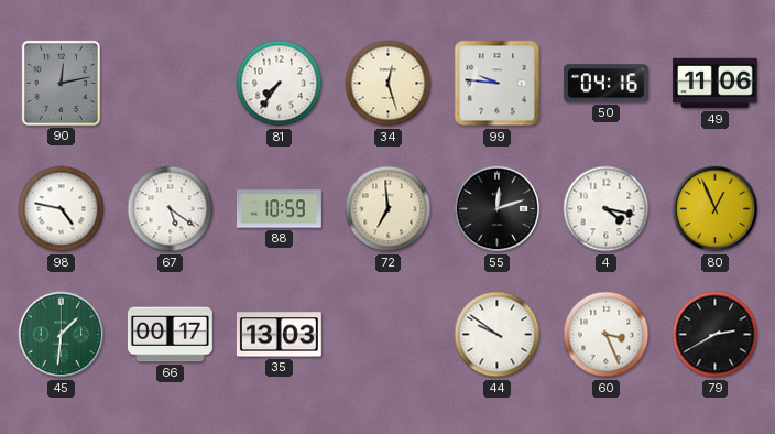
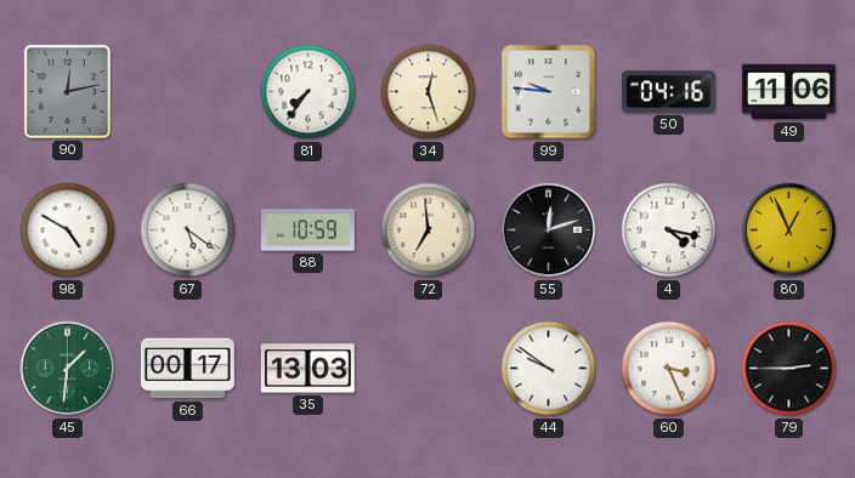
98: 4:47 -> 4:50 (68, 231)
79: 2:40 -> 2:45 (789, 369)
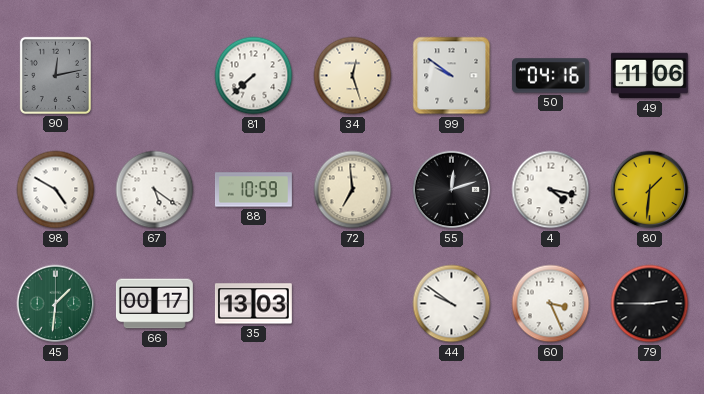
81: 7:36 -> 7:38 (254, 76)
99: 9:46 -> 9:51 (452, 76)
80: 12:56 -> 1:31 (650, 190)
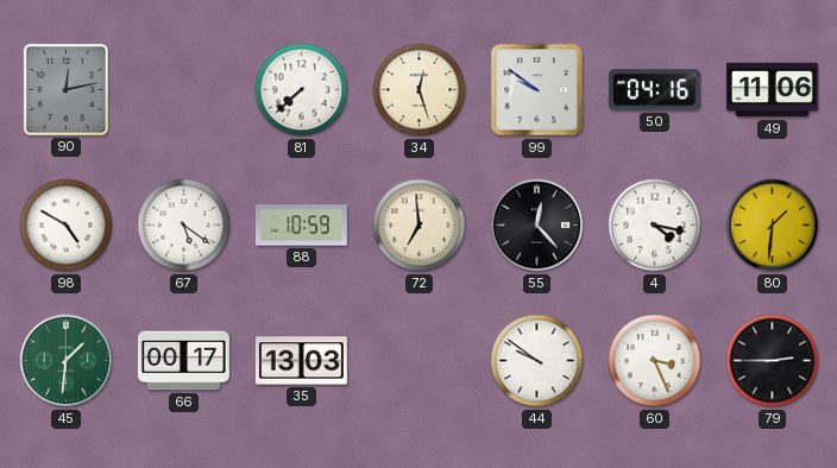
55: 12:12 -> 12:23 (537, 226)
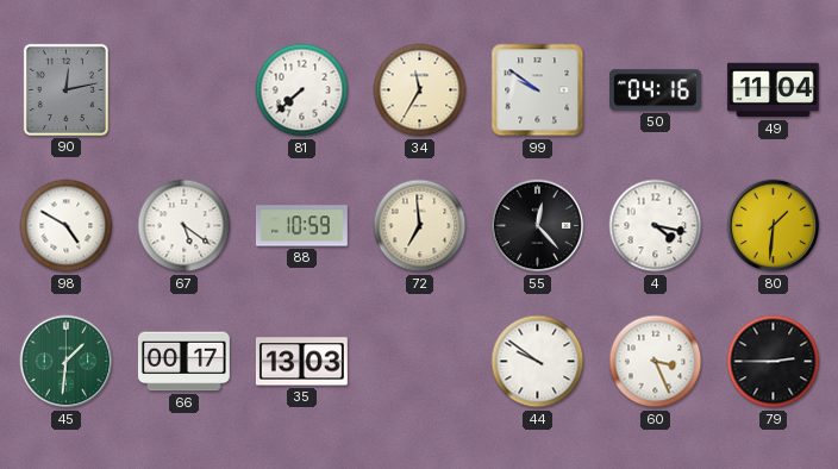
34: 12:27 -> 11:35 (420, 90)
49: 11:06 -> 11:04 (773, 90)
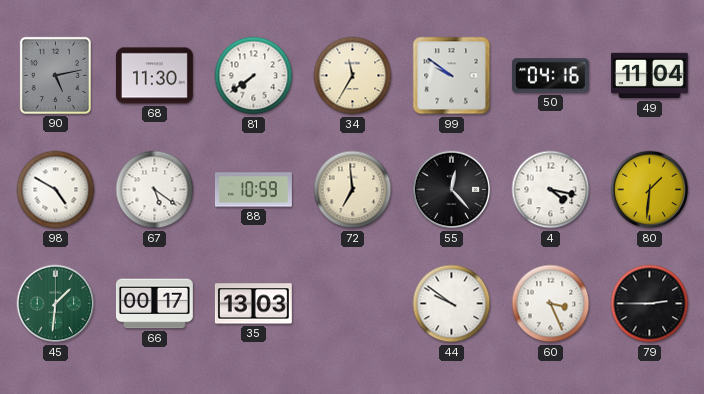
90: 12:13 -> 5:13 (55, 75)
68: none -> 11:30 (154, 76)
81: 7:38 -> 7:39 (254, 76)
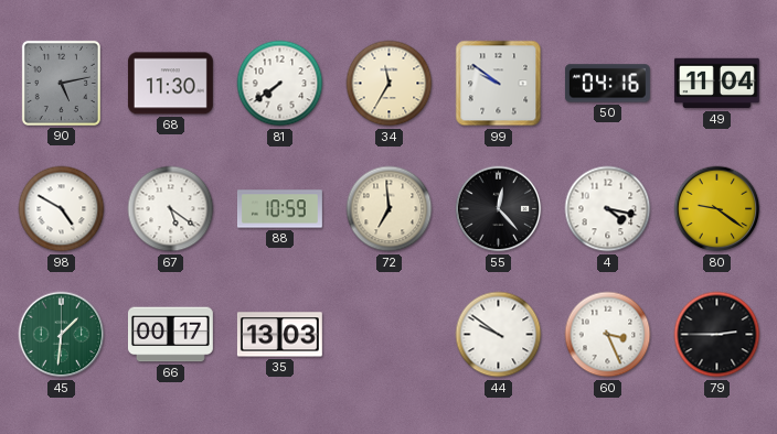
80: 1:31 -> 9:21 (717, 209)
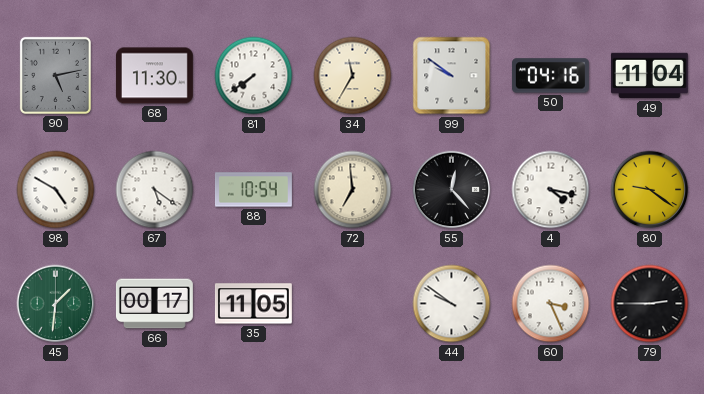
88: 10:59 -> 10:54 (253, 190)
35: 13:03 -> 11:05 (253, 304)
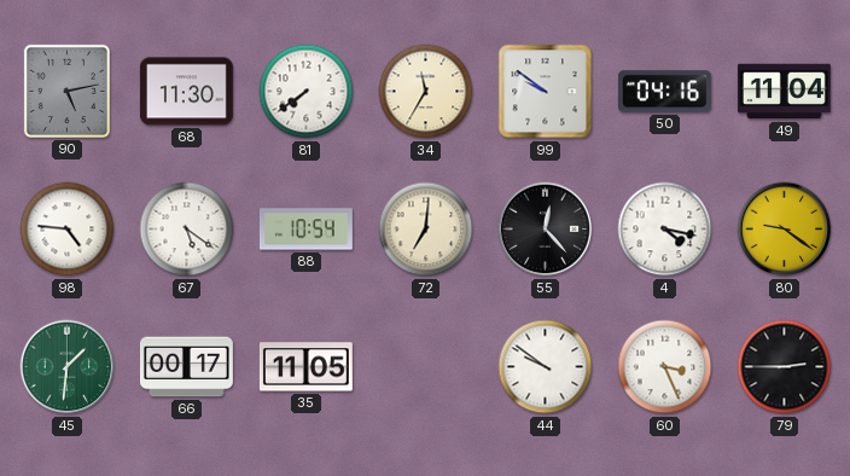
98: 4:50 -> 4:46 (68, 230)
72: 6:59 -> 7:01 (426, 230)
